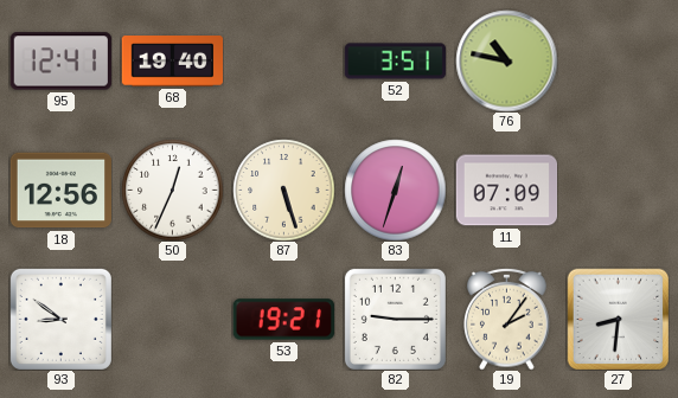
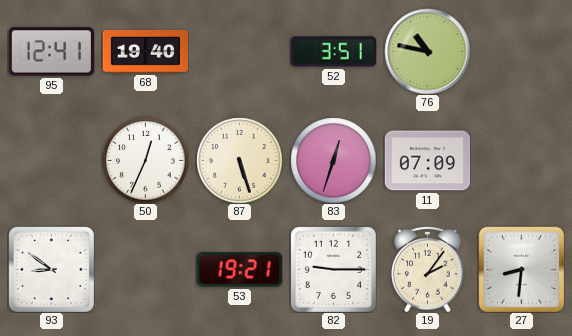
18: 12:56 -> none (60, 191)
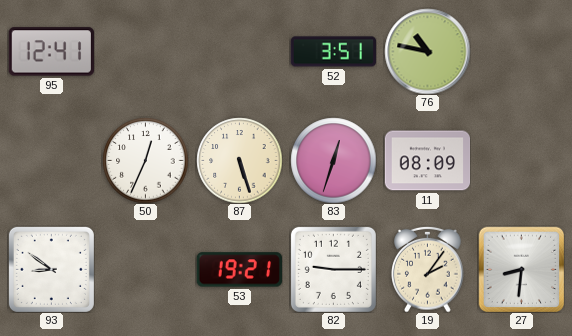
68: 19:40 -> none (145, 52)
11: 07:09 -> 08:09 (427, 161)
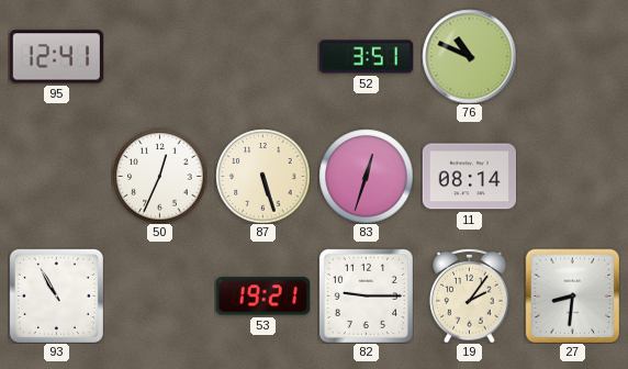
76: 10:47 -> 10:49 (469, 56)
11: 08:09 -> 08:14 (469, 177)
93: 8:51 -> 10:55 (56, 295)
